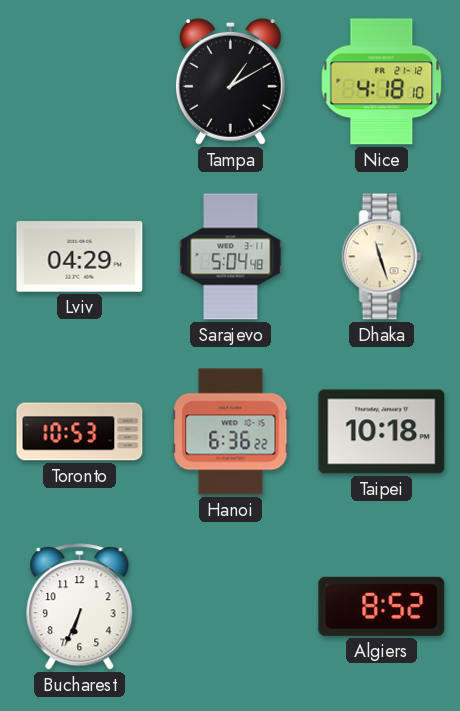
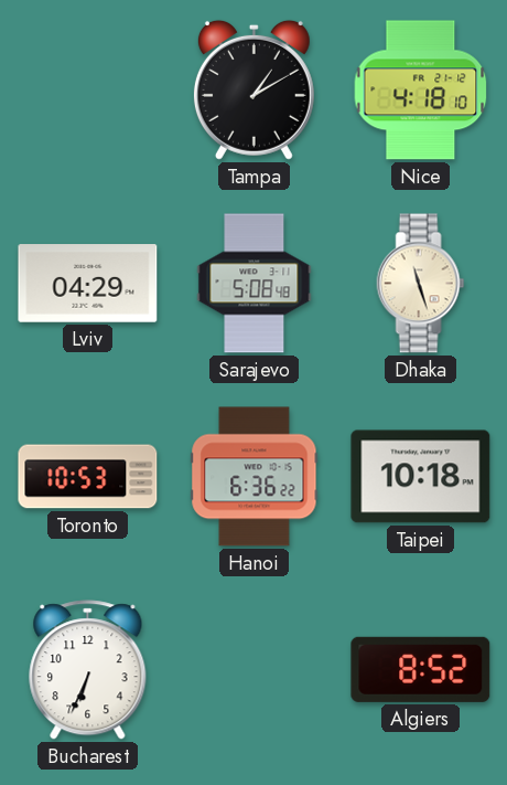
Sarajevo: 5:04 -> 5:08 (255, 284)
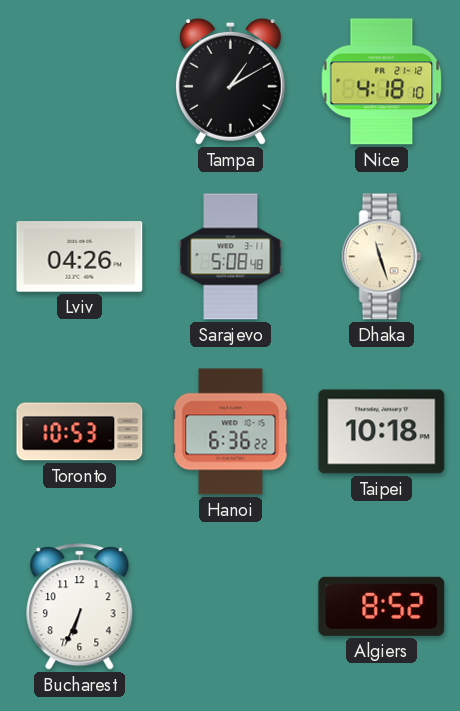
Lviv: 04:29 -> 04:26 (80, 257)
